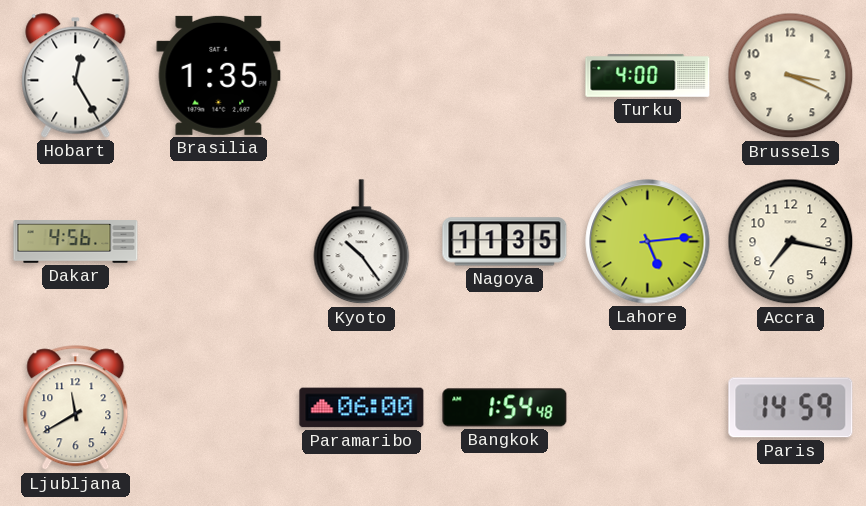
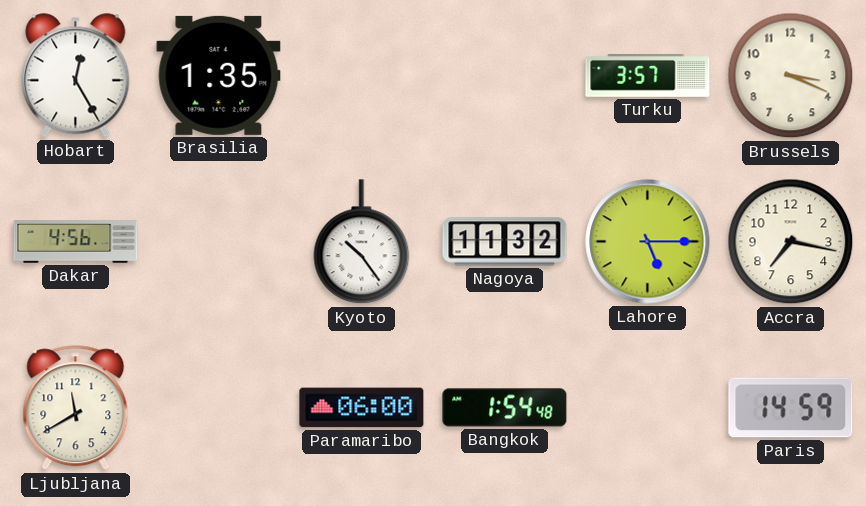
Turku: 4:00 -> 3:57 (648, 76)
Nagoya: 11:35 -> 11:32 (505, 242)
Lahore: 5:14 -> 5:15 (648, 242)
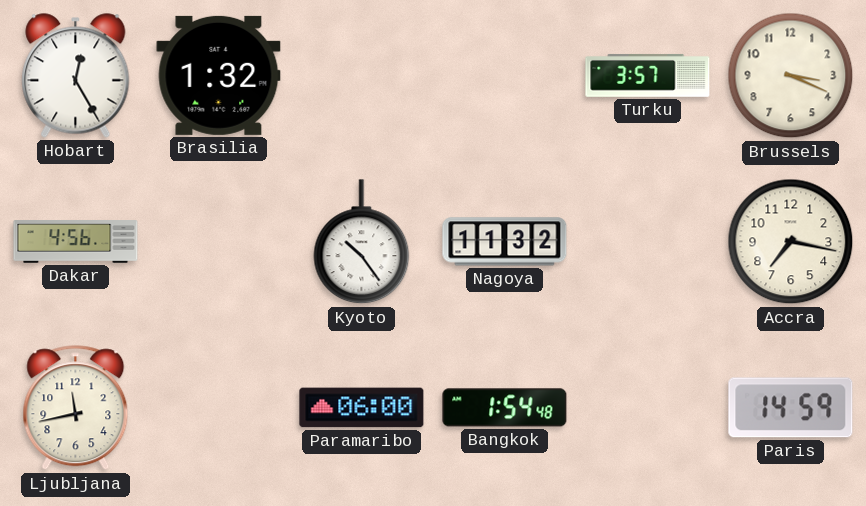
Brasilia: 1:35 -> 1:32 (219, 75)
Lahore: 5:15 -> none (648, 242)
Ljubljana: 11:40 -> 11:43 (76, 408)
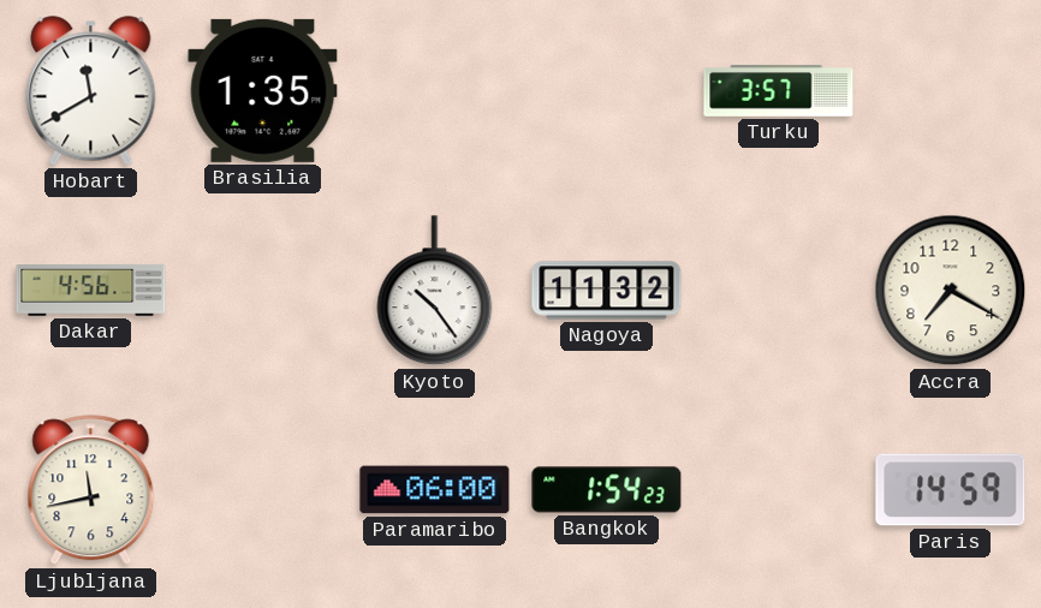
Hobart: 12:25 -> 11:40 (91, 91)
Brasilia: 1:32 -> 1:35 (263, 90)
Brussels: 3:19 -> none (791, 76)
Accra: 7:17 -> 7:20 (951, 291)
Bangkok: 1:54:48 -> 1:54:23 (607, 490)
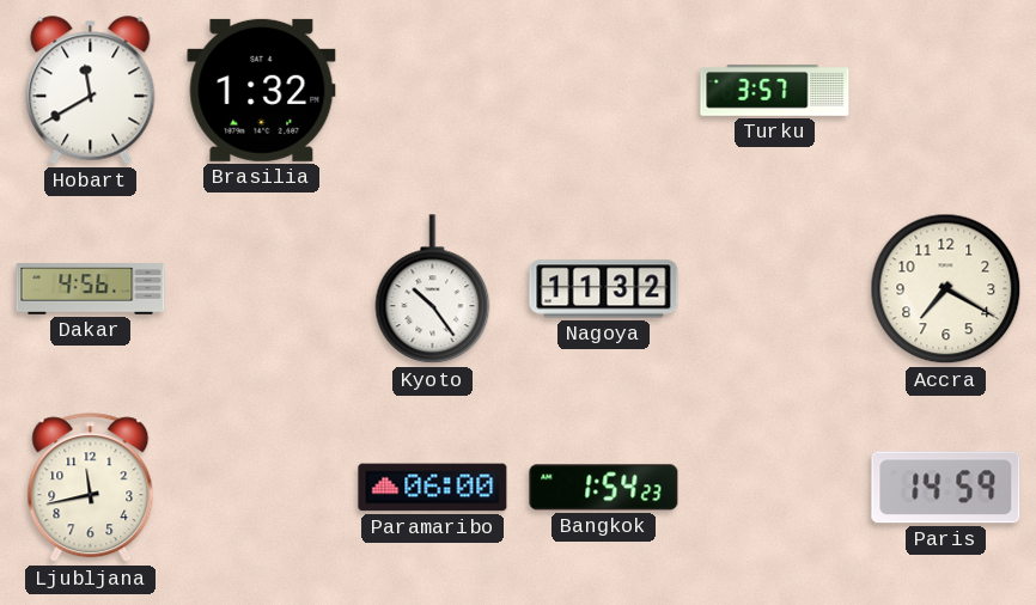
Brasilia: 1:35 -> 1:32 (262, 90)
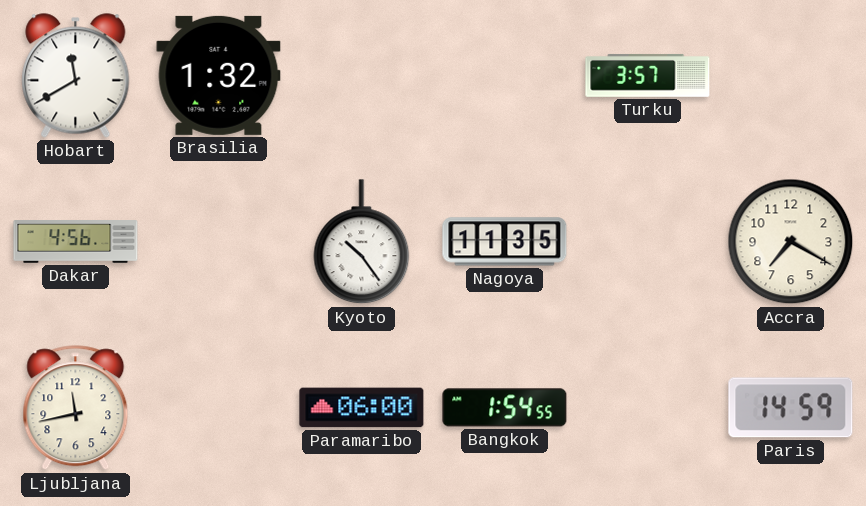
Nagoya: 11:32 -> 11:35 (505, 242)
Bangkok: 1:54:23 -> 1:54:55 (505, 408)
